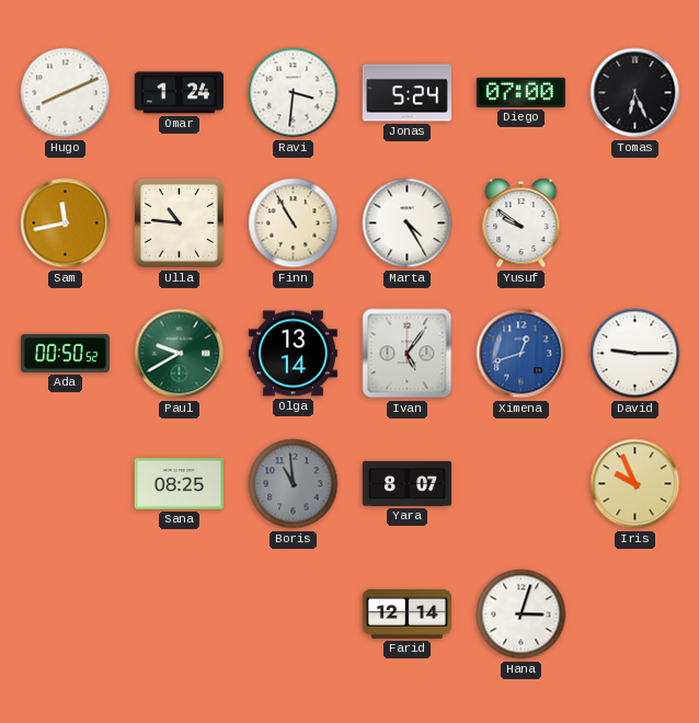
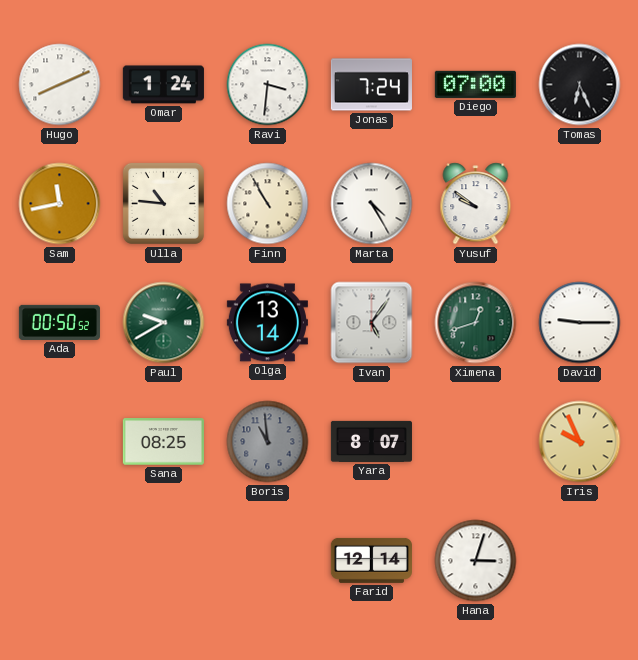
Jonas: 5:24 -> 7:24 (371, 85)
Ximena dial: blue -> green (476, 323)
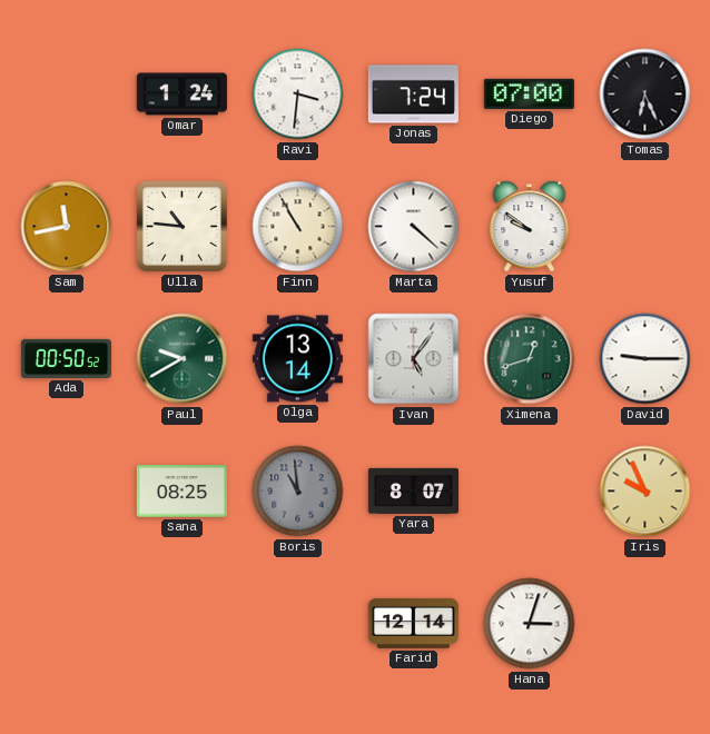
Hugo: 8:11 -> none (60, 85)
Marta: 4:25 -> 4:22 (414, 227)
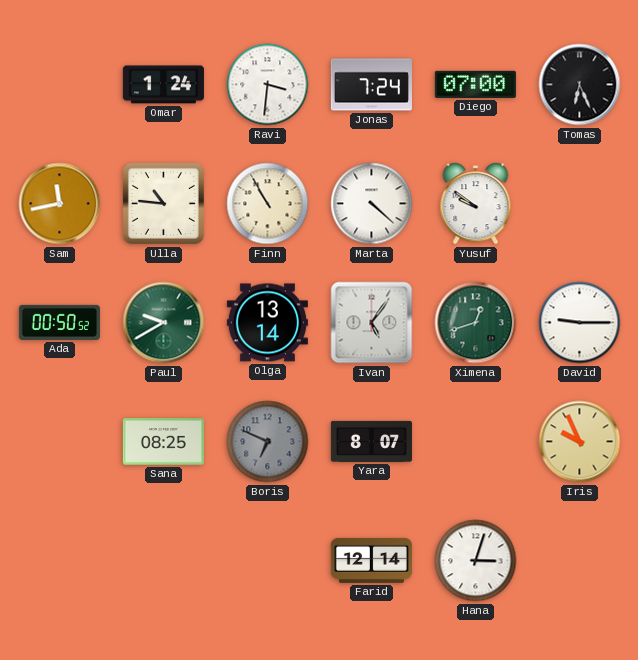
Boris: 10:59 -> 6:49 (268, 442)
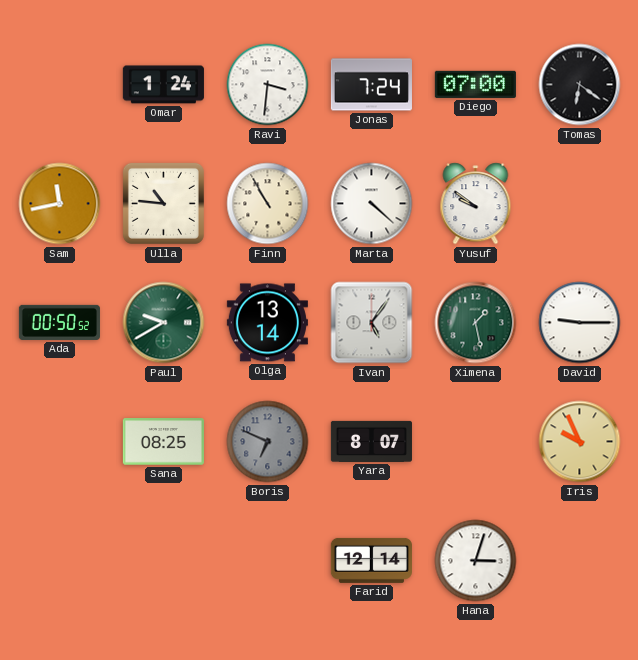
Tomas: 6:26 -> 6:21 (580, 85)
Ximena: 12:42 -> 1:28 (476, 323)
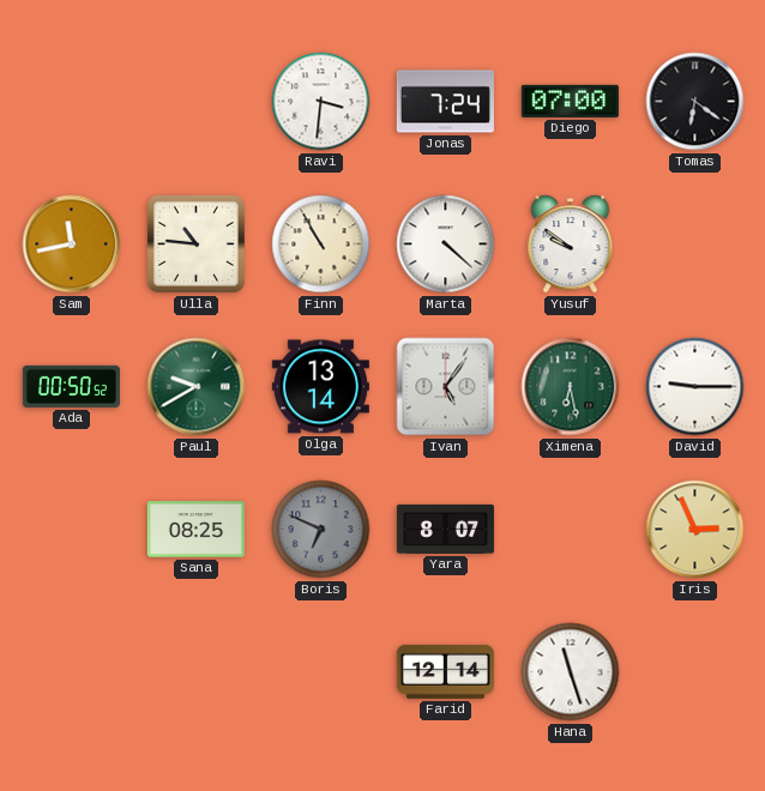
Omar: 1:24 -> none (163, 85)
Ximena: 1:28 -> 6:28 (571, 387)
Iris: 9:56 -> 2:56 (695, 530)
Hana: 3:03 -> 11:27 (571, 672)
